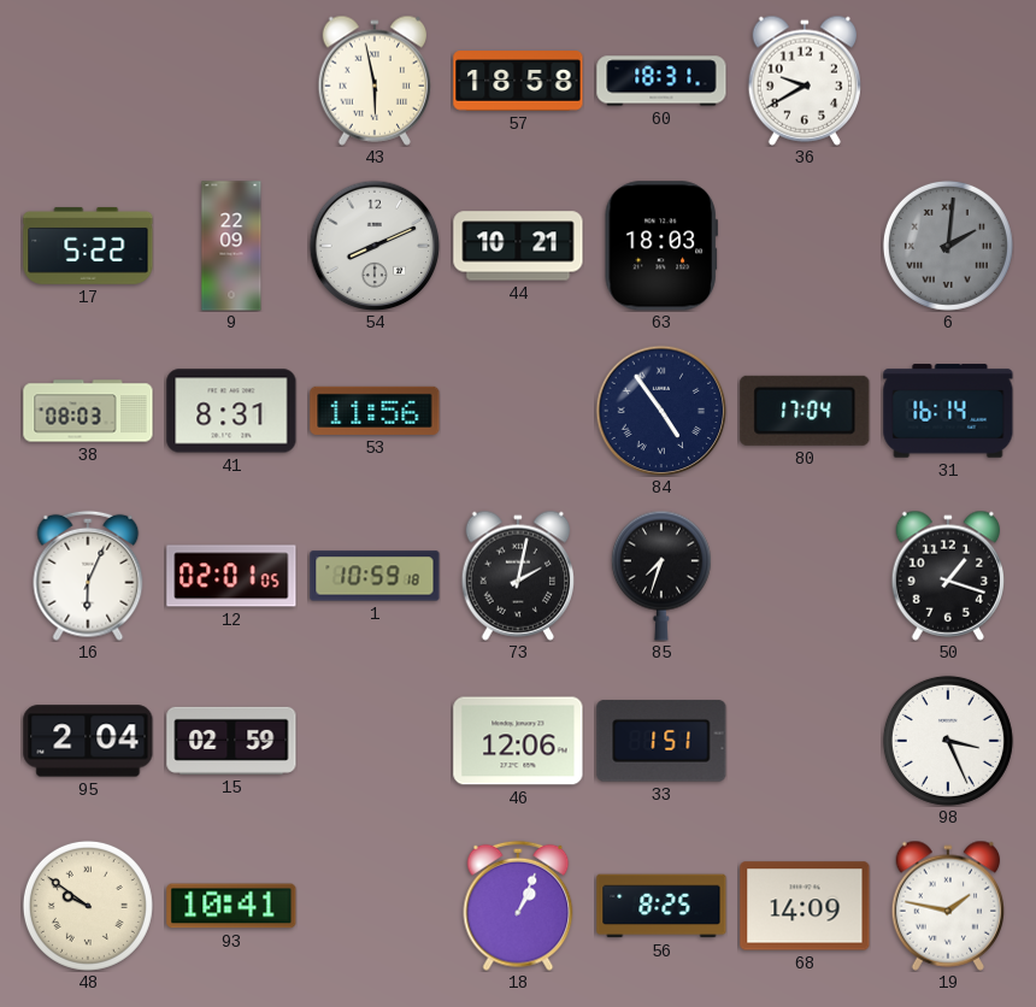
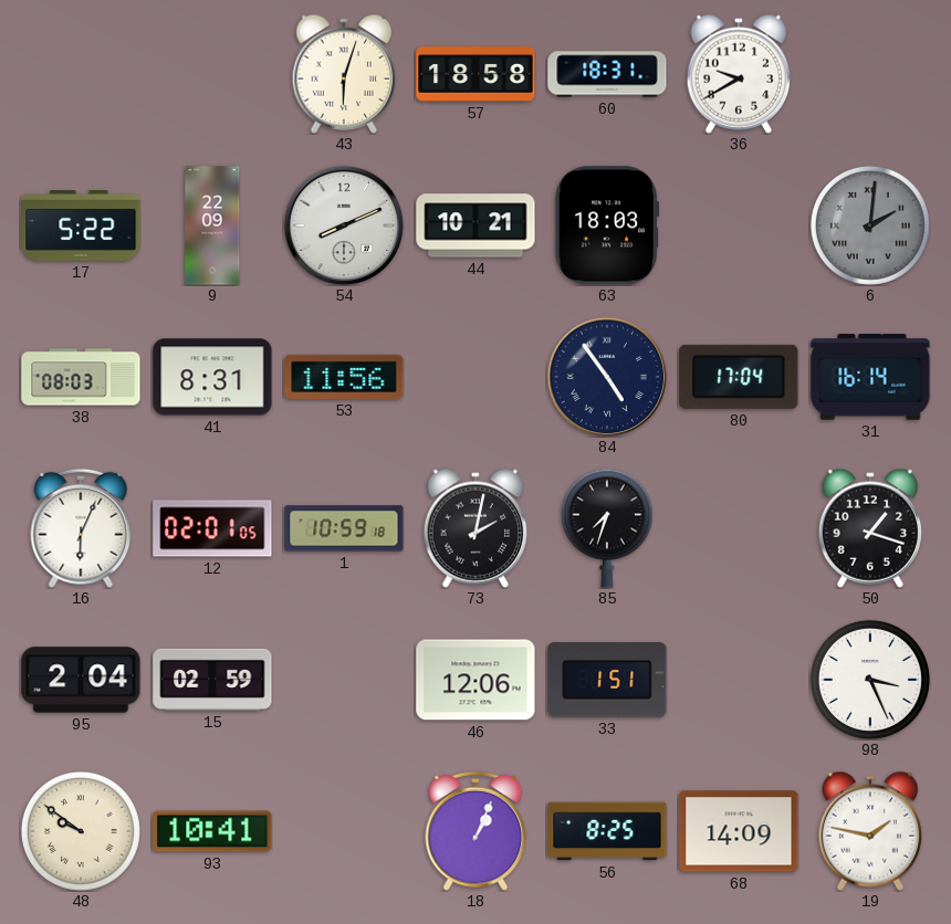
43: 5:58 -> 6:03 (344, 74)
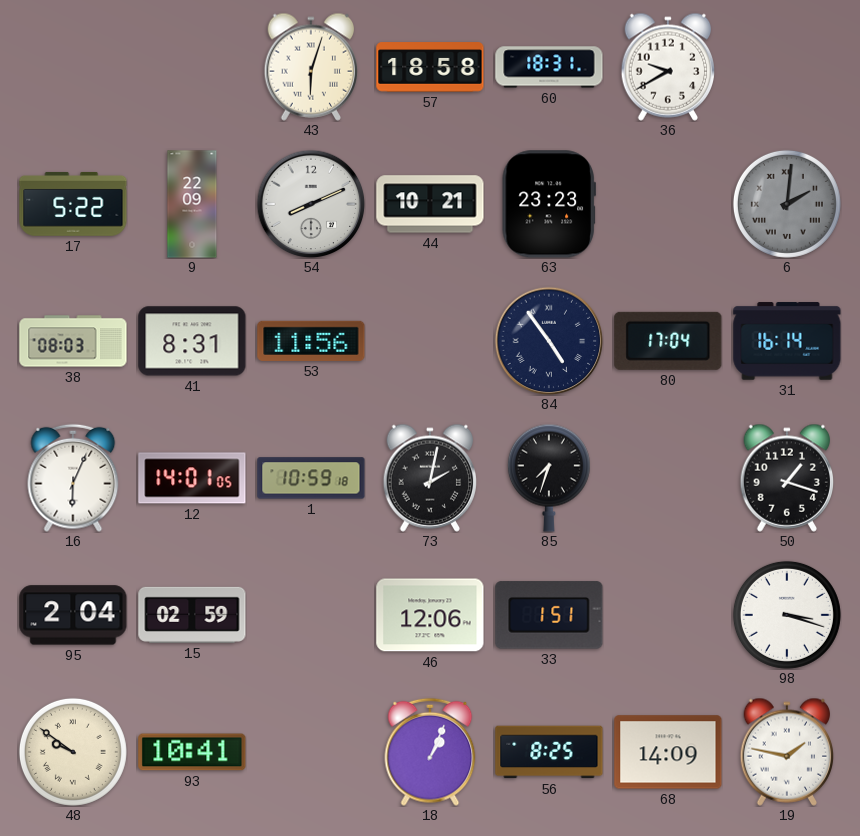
63: 18:03 -> 23:23 (549, 204)
12: 02:01 -> 14:01 (192, 478)
98: 3:26 -> 3:18 (787, 615)
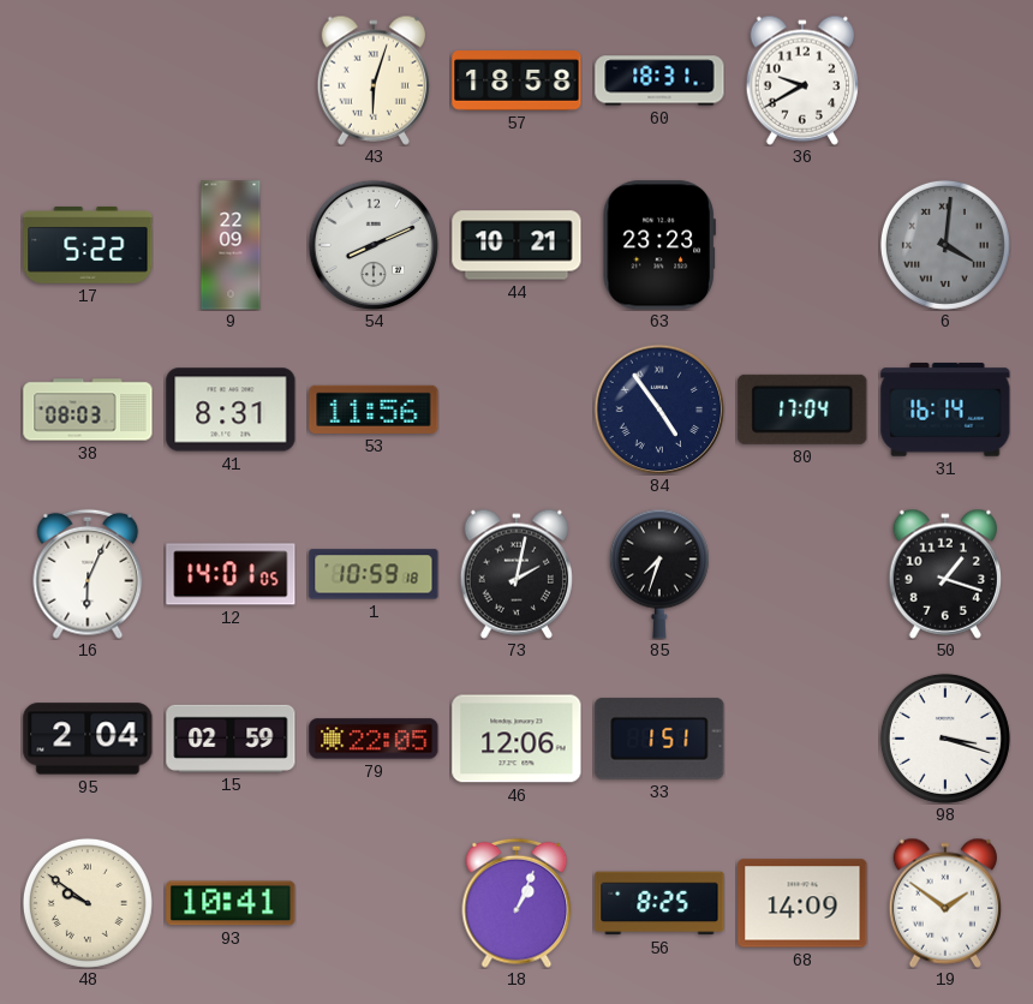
6: 2:01 -> 4:01 (945, 245)
79: none -> 22:05 (374, 739)
19: 1:47 -> 1:51 (945, 903)
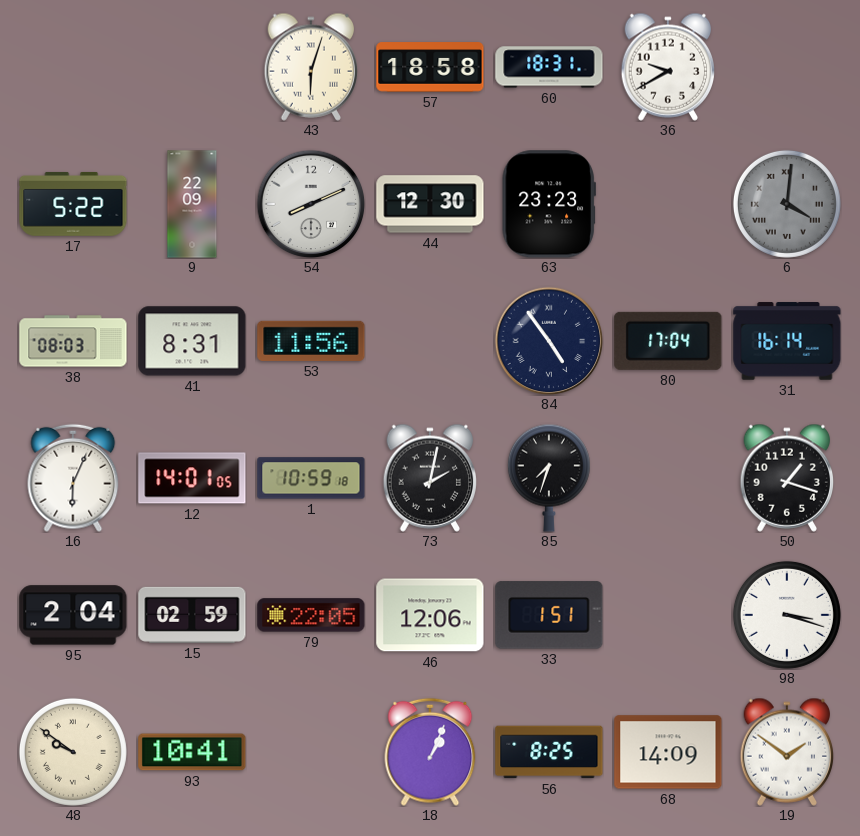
44: 10:21 -> 12:30 (430, 204)
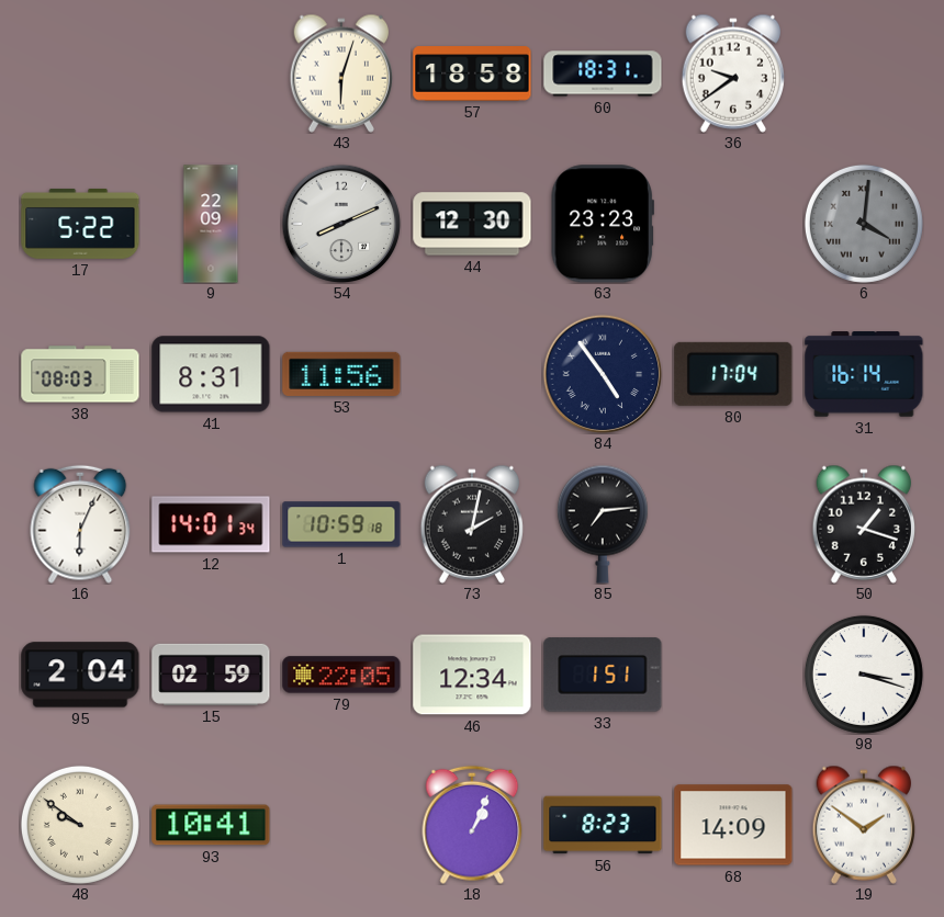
36: 9:40 -> 9:39 (733, 73)
12: 14:01:05 -> 14:01:34 (211, 524)
85: 7:33 -> 7:14 (603, 524)
46: 12:06 -> 12:34 (472, 675)
56: 8:25 -> 8:23 (603, 825)
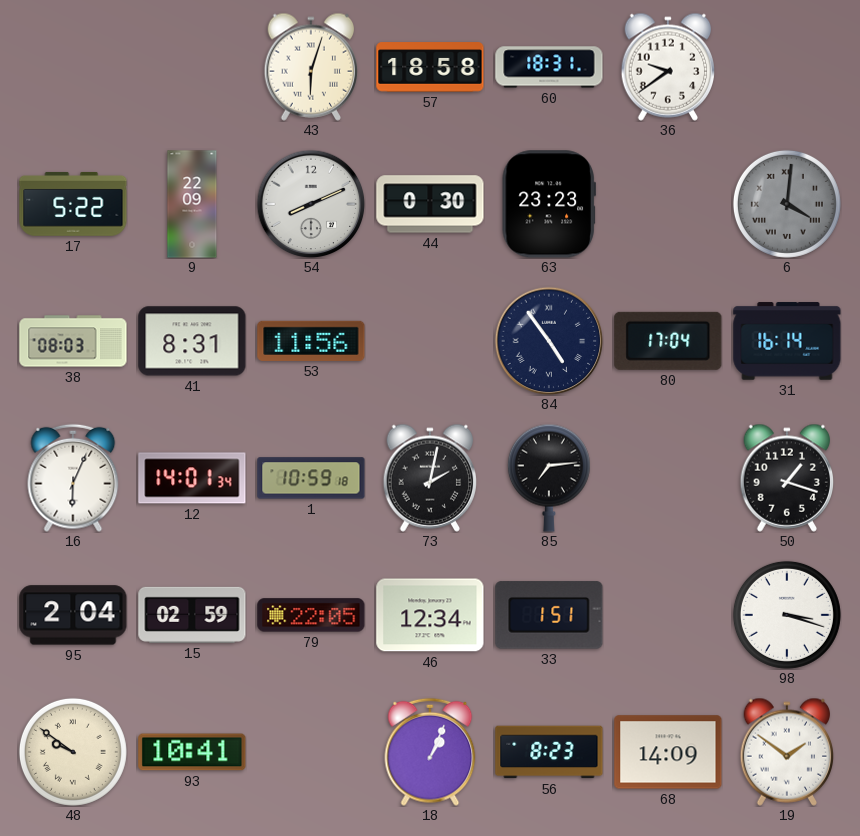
44: 12:30 -> 0:30 (430, 204)
